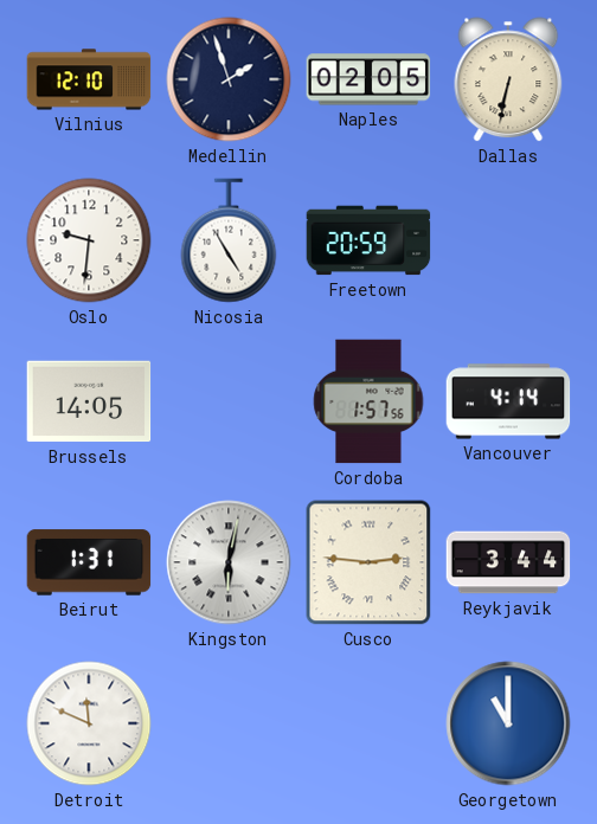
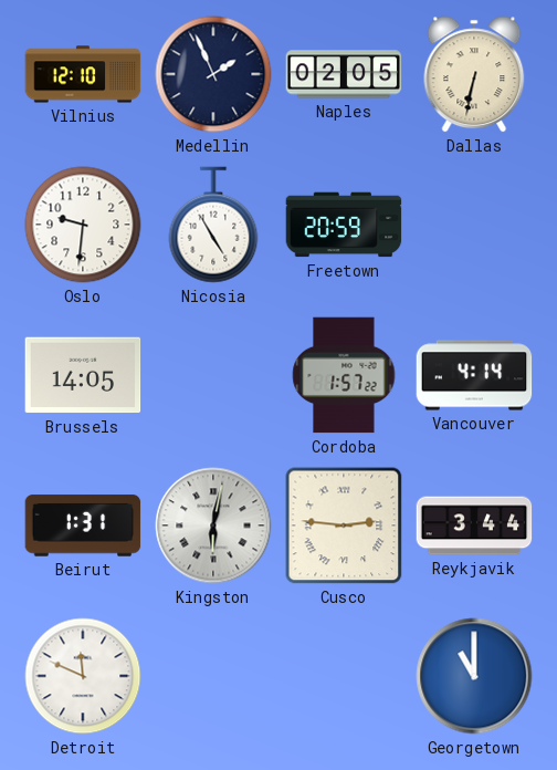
Medellin: 1:57 -> 1:56 (213, 74)
Cordoba: 1:57:56 -> 1:57:22 (344, 375)
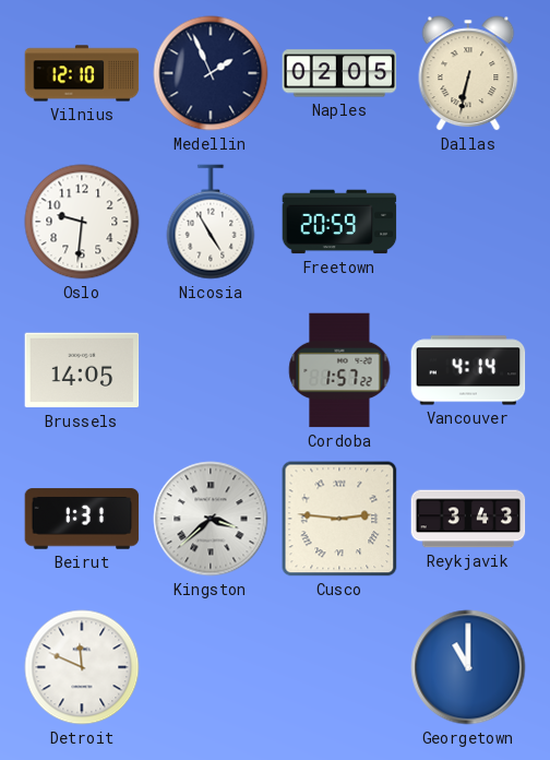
Kingston: 6:02 -> 3:38 (211, 519)
Reykjavik: 3:44 -> 3:43 (468, 519)
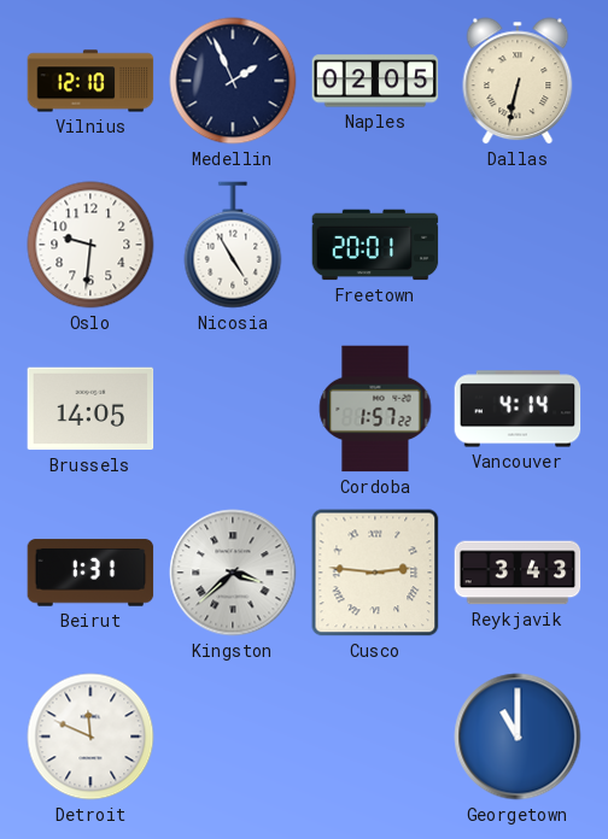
Freetown: 20:59 -> 20:01 (375, 245)
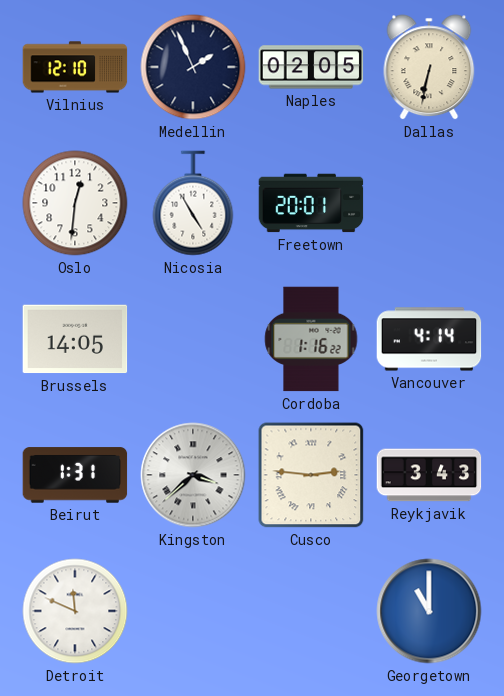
Oslo: 9:31 -> 12:31 (75, 203)
Cordoba: 1:57 -> 1:16 (311, 339)
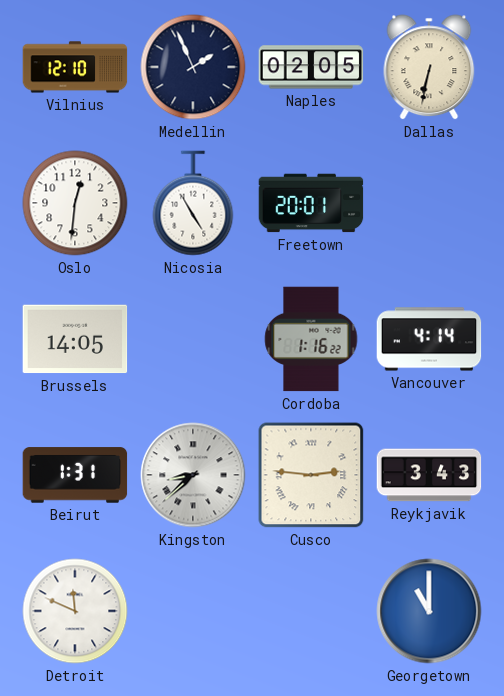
Kingston: 3:38 -> 8:38 (193, 475)
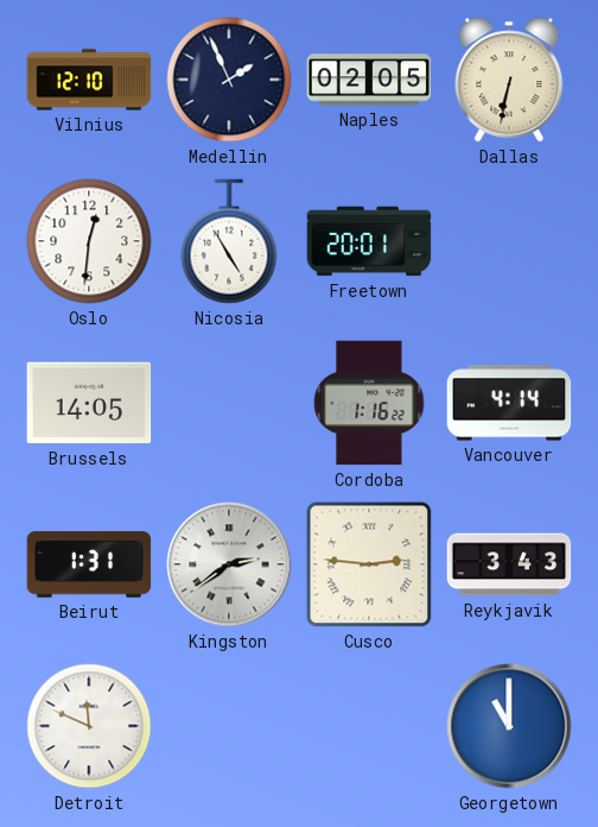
Kingston: 8:38 -> 2:39 (229, 564)
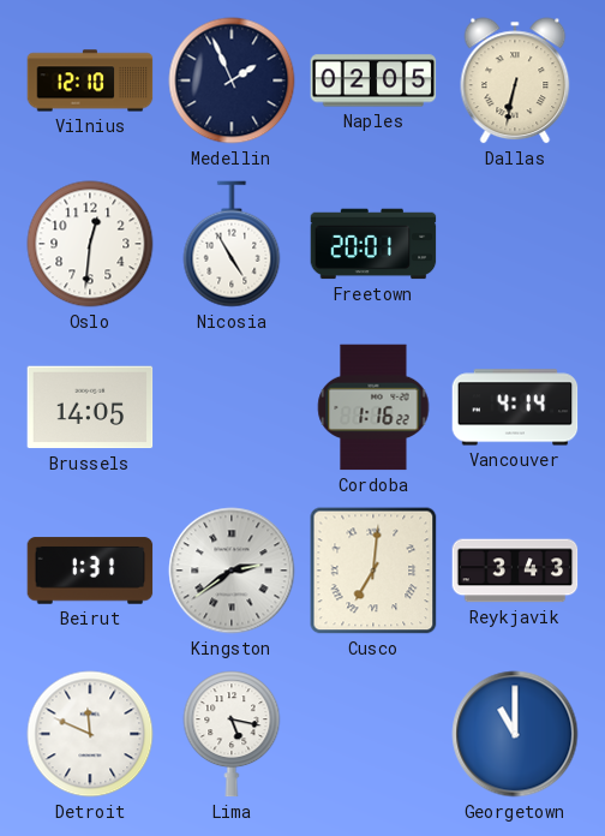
Cusco: 2:46 -> 7:01 (373, 571)
Lima: none -> 5:17 (232, 734)
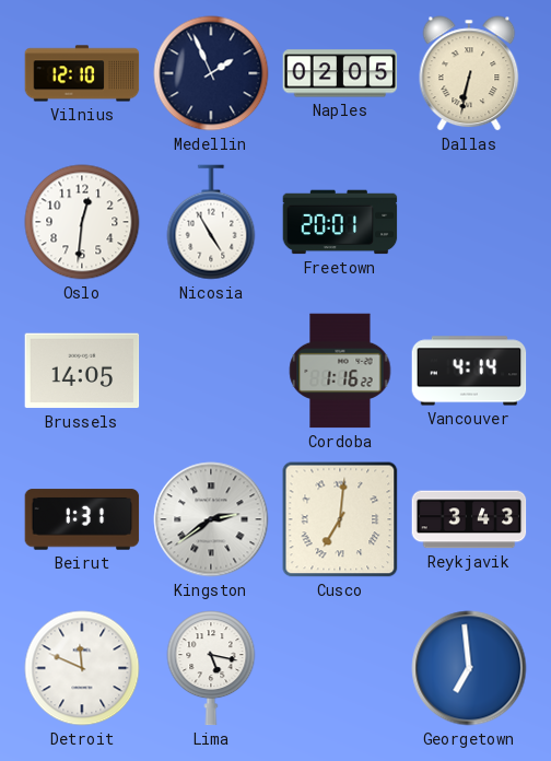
Georgetown: 11:00 -> 6:59 (469, 668)
